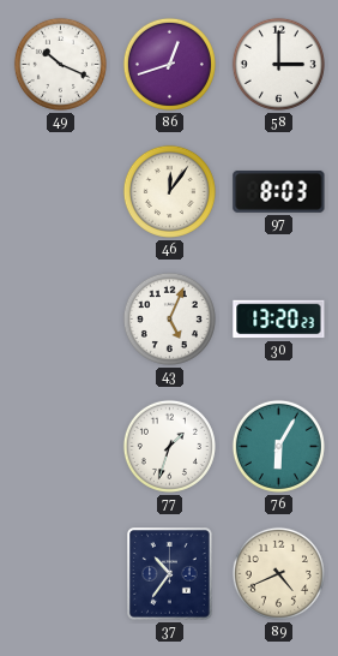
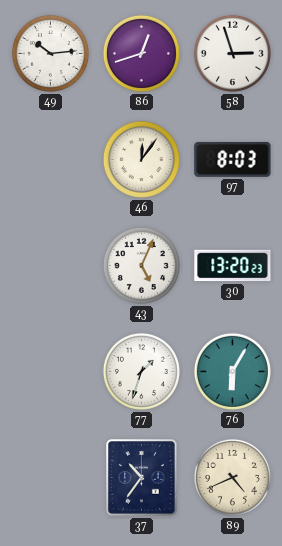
49: 10:19 -> 10:14 (50, 53)
58: 3:00 -> 2:57 (232, 53)
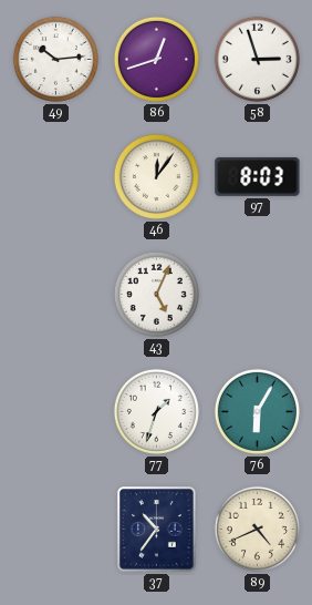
30: 13:20 -> none (233, 266)
